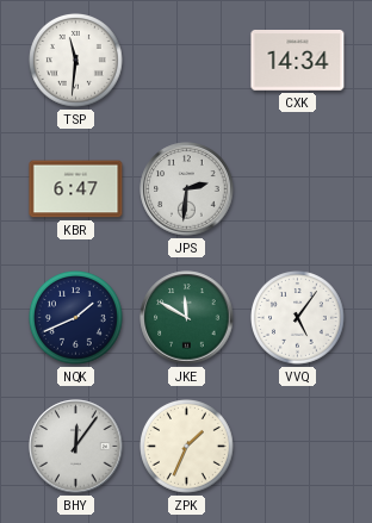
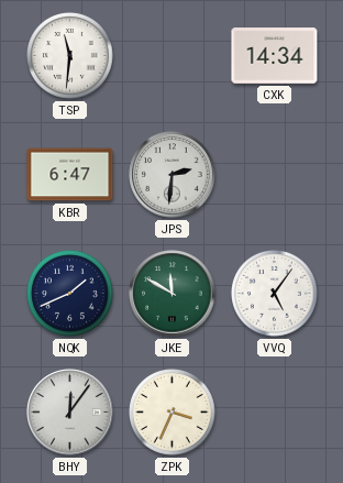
ZPK: 1:34 -> 3:34 (173, 413)
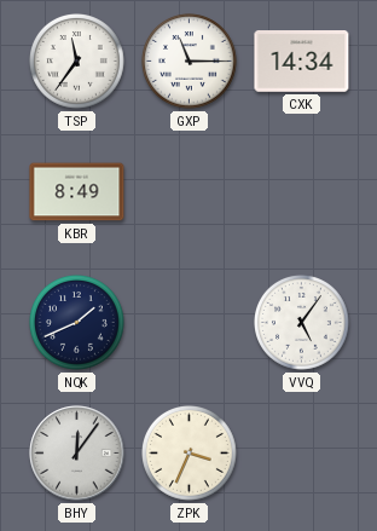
TSP: 11:31 -> 11:36 (77, 62)
GXP: none -> 11:15 (190, 62)
KBR: 6:47 -> 8:49 (77, 192)
JPS: 2:31 -> none (173, 175)
JKE: 11:50 -> none (173, 294)
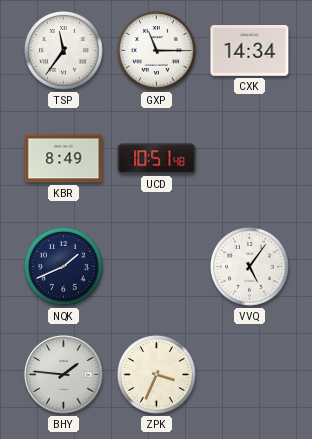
UCD: none -> 10:51 (157, 159)
BHY: 12:06 -> 1:46 (64, 375)
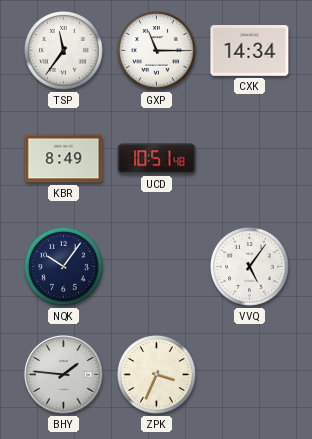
NQK: 1:41 -> 10:06 (64, 267)
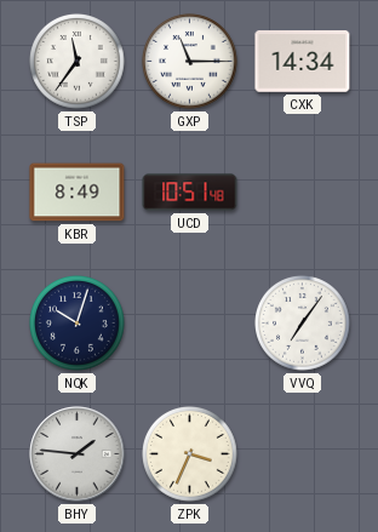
NQK: 10:06 -> 10:03 (78, 324)
VVQ: 5:06 -> 7:06 (303, 324)
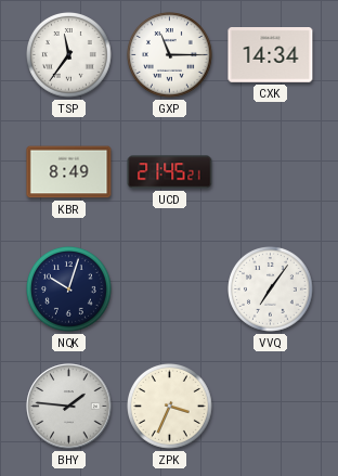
UCD: 10:51 -> 21:45 (170, 172)
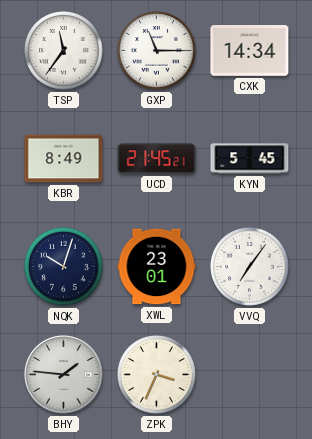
KYN: none -> 5:45 (250, 159)
XWL: none -> 23:01 (157, 267)
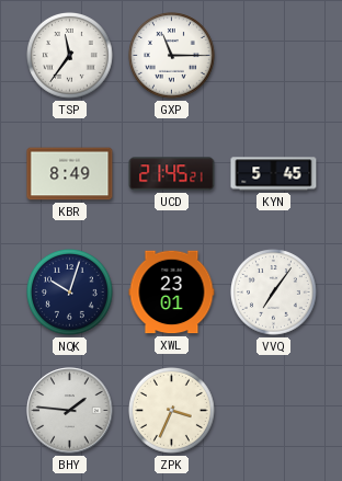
CXK: 14:34 -> none (250, 51)
